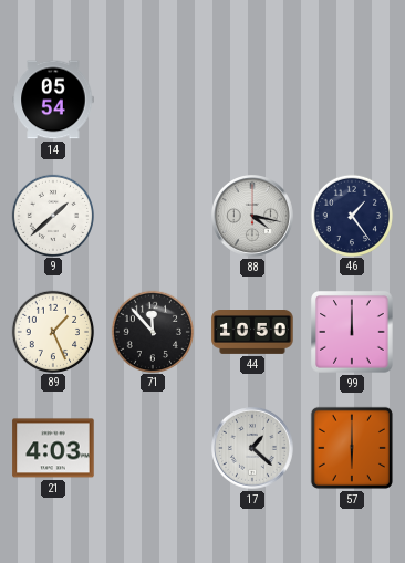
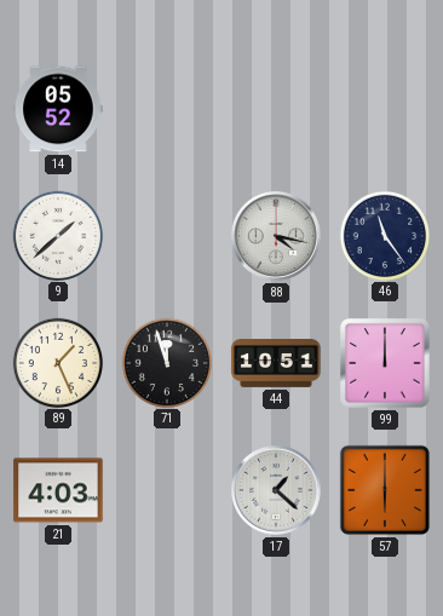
14: 05:54 -> 05:52 (58, 109)
46: 1:24 -> 11:24 (384, 235)
71: 11:53 -> 11:57 (166, 362)
44: 10:50 -> 10:51 (276, 364)
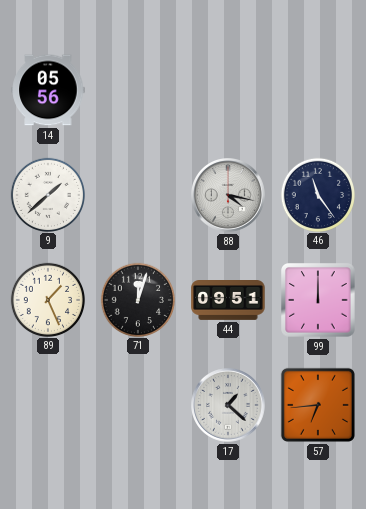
14: 05:52 -> 05:56 (48, 90)
71: 11:57 -> 12:03 (137, 299)
44: 10:51 -> 09:51 (228, 301)
21: 4:03 -> none (58, 490)
57: 6:00 -> 6:44 (318, 405)
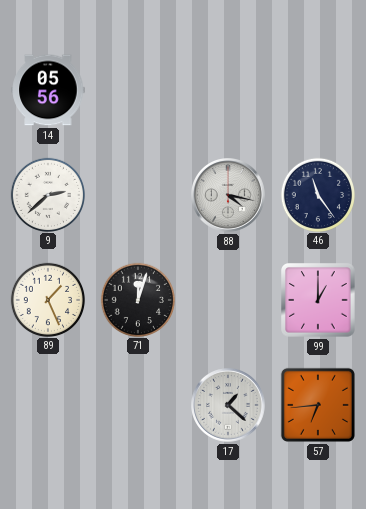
9: 1:38 -> 2:38 (47, 194)
44: 09:51 -> none (228, 301)
99: 12:00 -> 1:00 (318, 300)
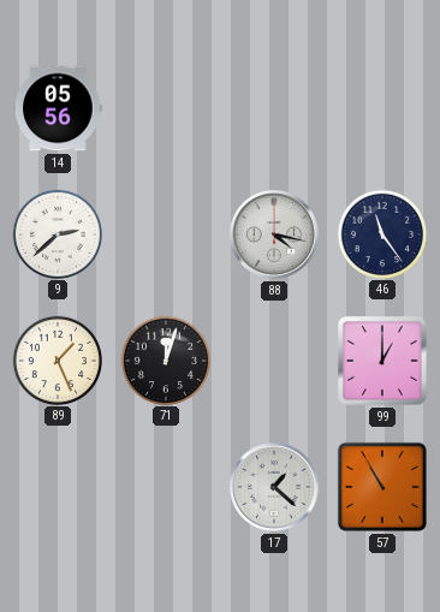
57: 6:44 -> 10:55 (382, 487)
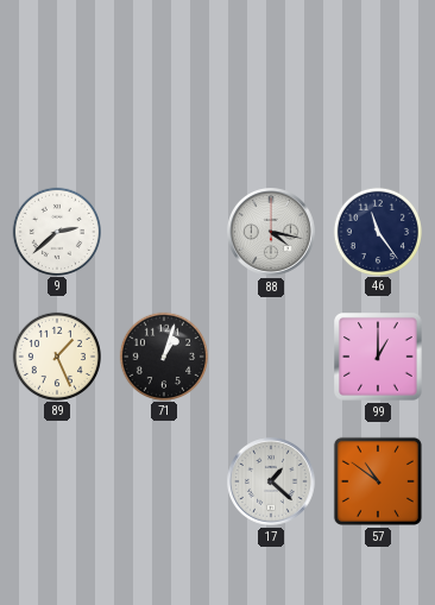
14: 05:56 -> none (58, 108)
71: 12:03 -> 1:03 (163, 355)
57: 10:55 -> 10:51 (378, 481)
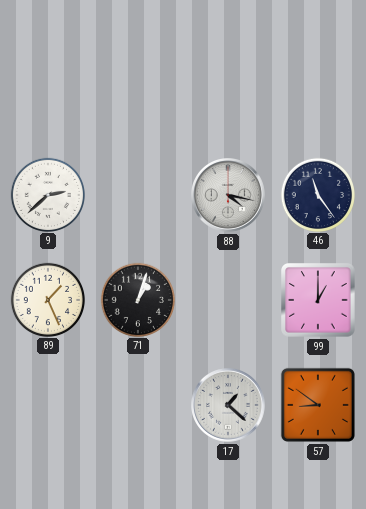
57: 10:51 -> 8:51 (318, 405)
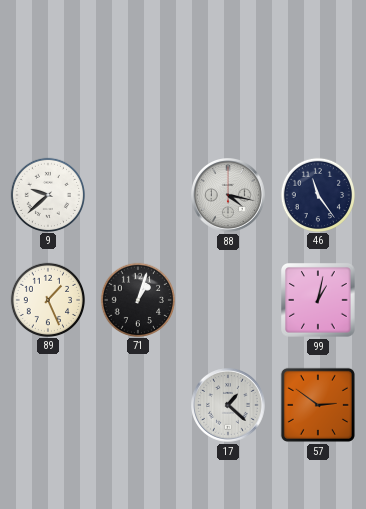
9: 2:38 -> 9:38 (47, 194)
99: 1:00 -> 1:02 (318, 300)
57: 8:51 -> 2:51 (318, 405)
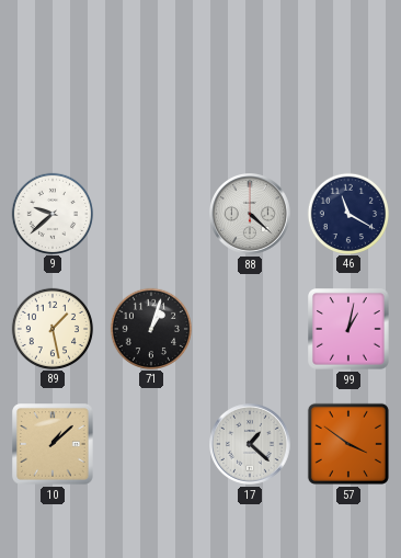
88: 4:17 -> 4:22 (251, 215)
46: 11:24 -> 11:20 (347, 213)
89: 1:26 -> 1:28 (51, 328)
10: none -> 1:08 (53, 444)
57: 2:51 -> 3:51 (348, 444)
